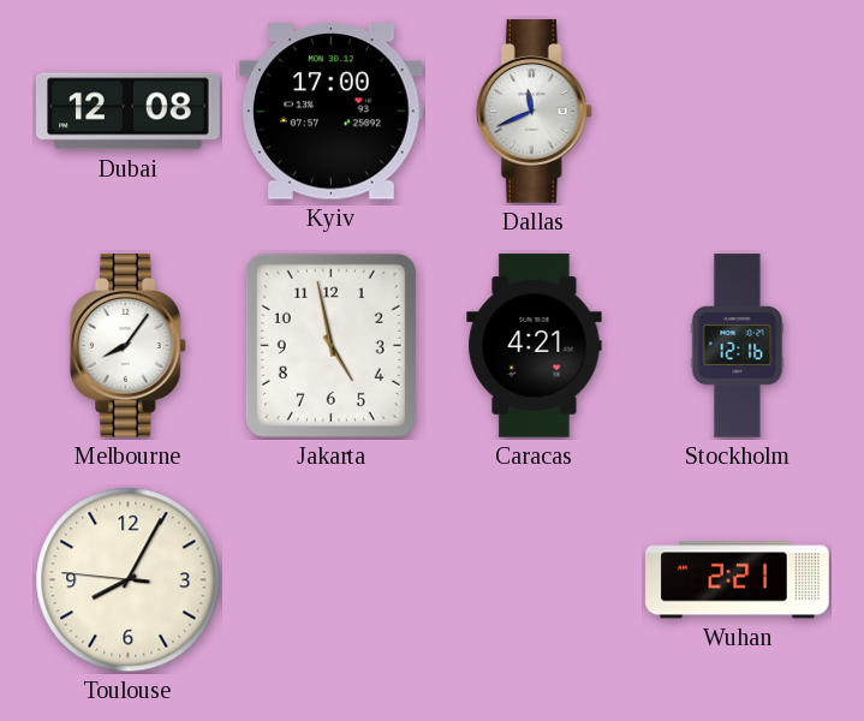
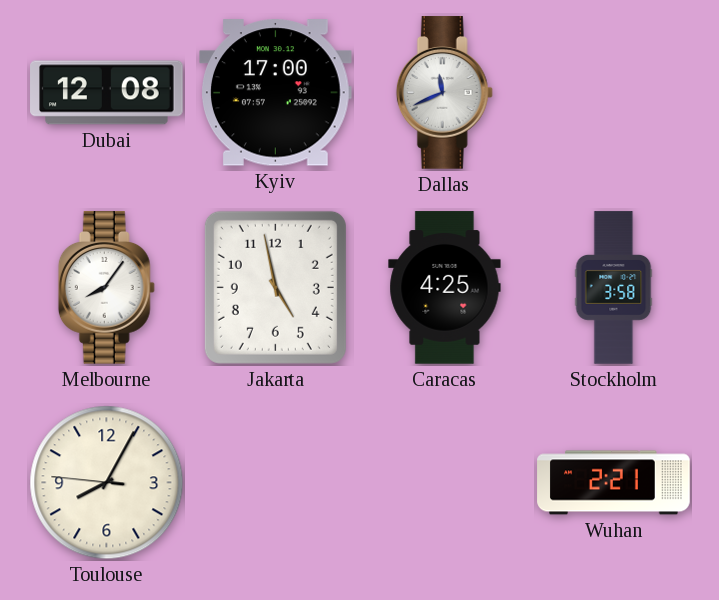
Caracas: 4:21 -> 4:25 (445, 288)
Stockholm: 12:16 -> 3:58 (614, 288)
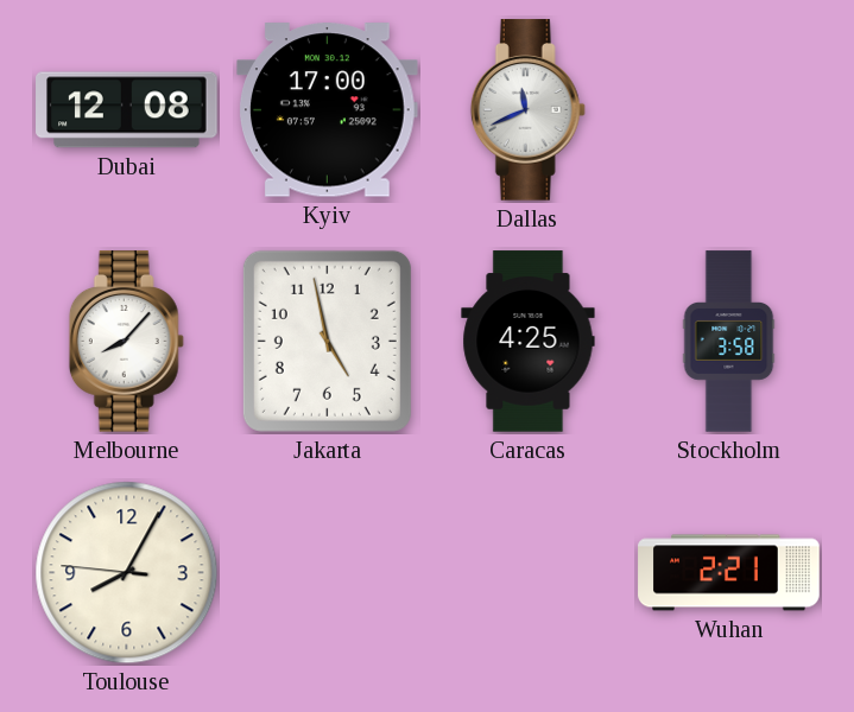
Melbourne: 8:06 -> 8:07 (126, 342)
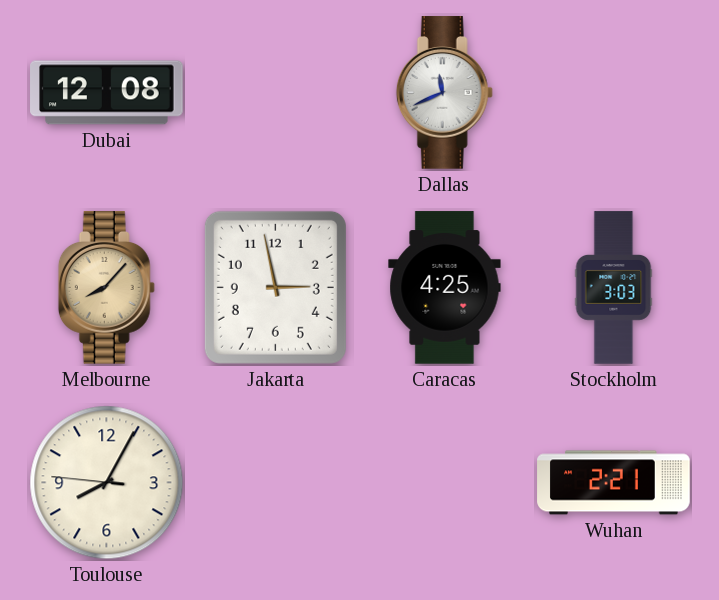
Kyiv: 17:00 -> none (328, 110)
Melbourne dial: white -> champagne (106, 288)
Jakarta: 4:58 -> 2:58 (275, 287)
Stockholm: 3:58 -> 3:03 (614, 288)
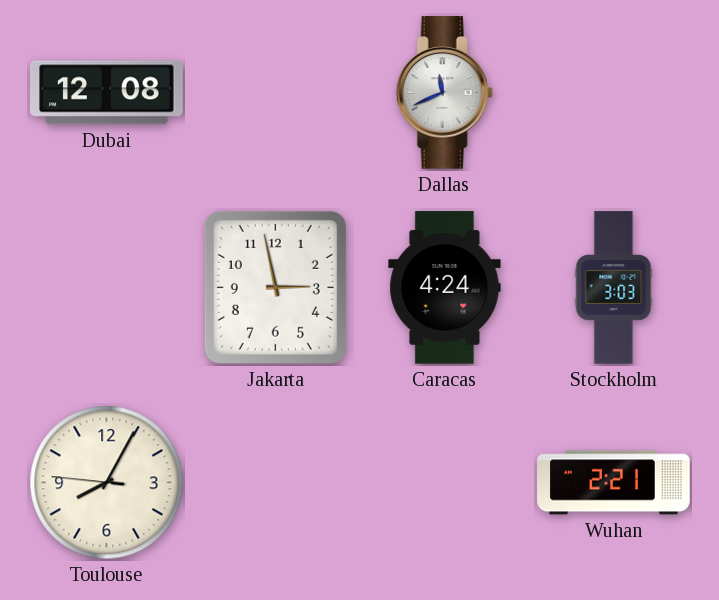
Melbourne: 8:07 -> none (106, 288)
Caracas: 4:25 -> 4:24 (445, 288)
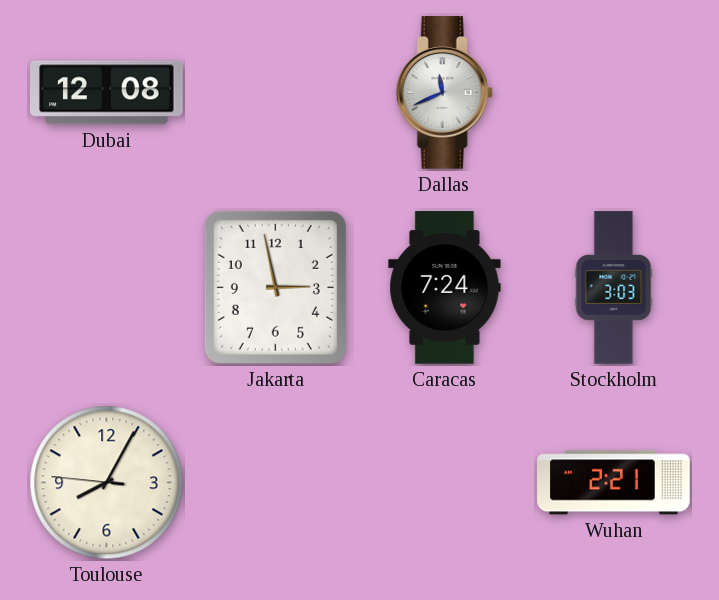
Caracas: 4:24 -> 7:24 (445, 288)
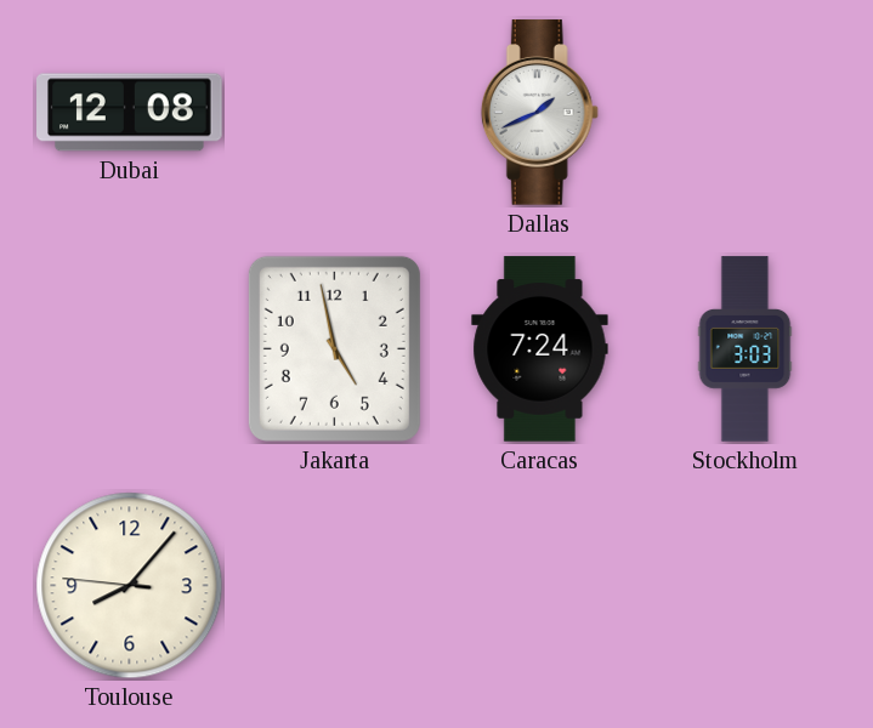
Dallas: 11:41 -> 1:41 (539, 113)
Jakarta: 2:58 -> 4:58 (334, 348)
Toulouse: 8:04 -> 8:06 (130, 586)
Wuhan: 2:21 -> none (614, 483)
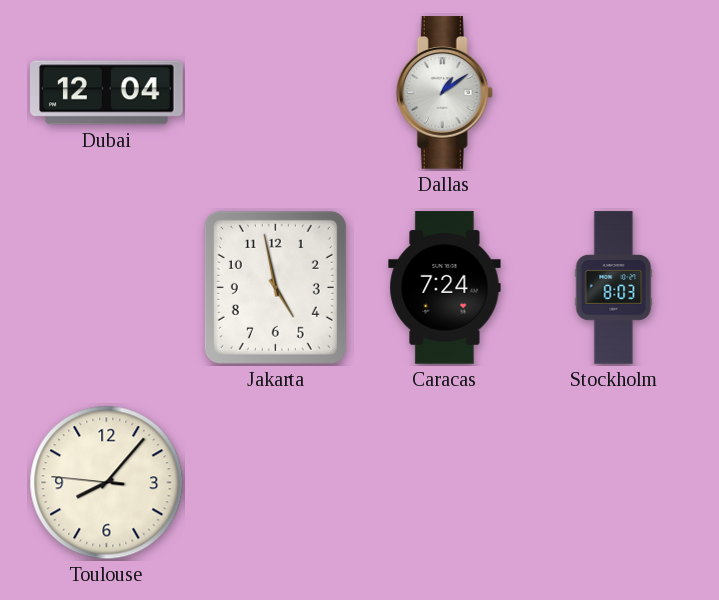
Dubai: 12:08 -> 12:04 (107, 93)
Dallas: 1:41 -> 1:09 (444, 93)
Stockholm: 3:03 -> 8:03 (614, 288)
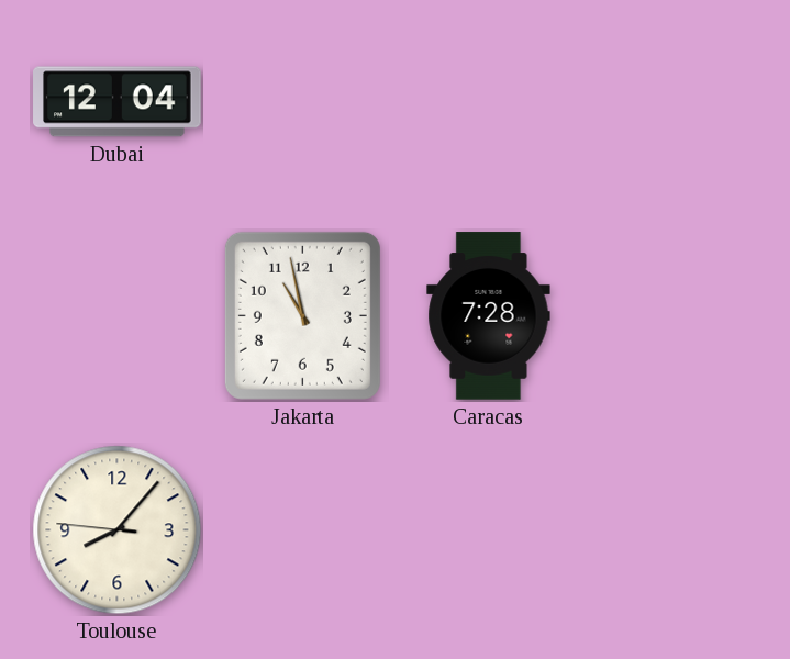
Dallas: 1:09 -> none (444, 93)
Jakarta: 4:58 -> 10:58 (302, 315)
Caracas: 7:24 -> 7:28 (489, 316)
Stockholm: 8:03 -> none (614, 288)
